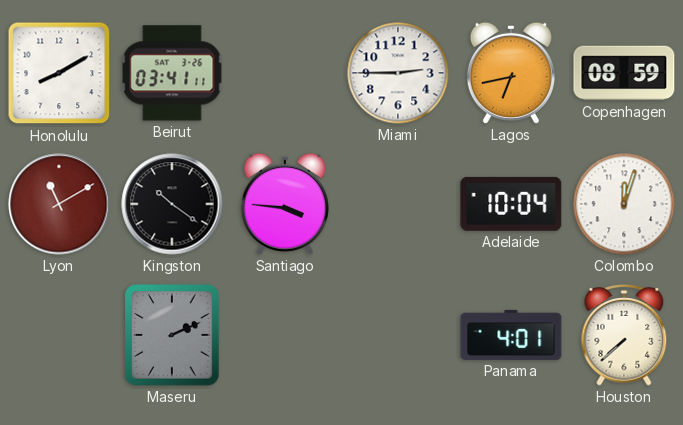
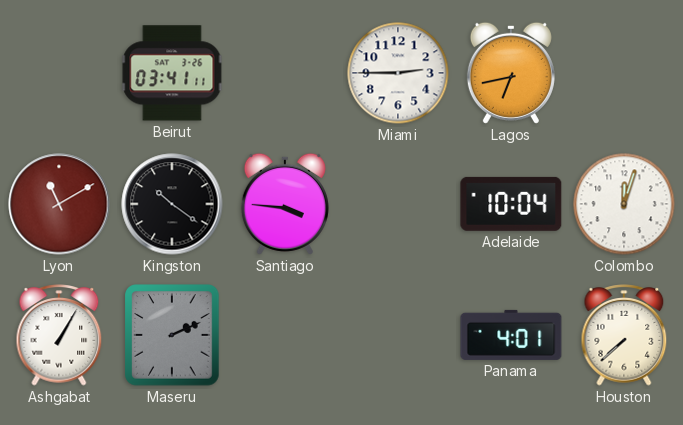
Honolulu: 8:10 -> none (59, 73)
Copenhagen: 08:59 -> none (624, 73)
Ashgabat: none -> 1:05 (59, 335)
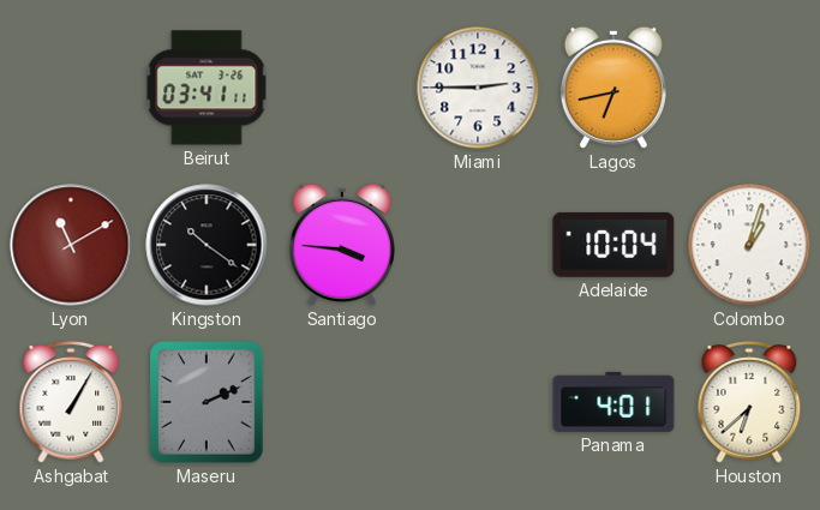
Colombo: 12:03 -> 1:03 (749, 245)
Houston: 7:38 -> 6:38 (749, 402)
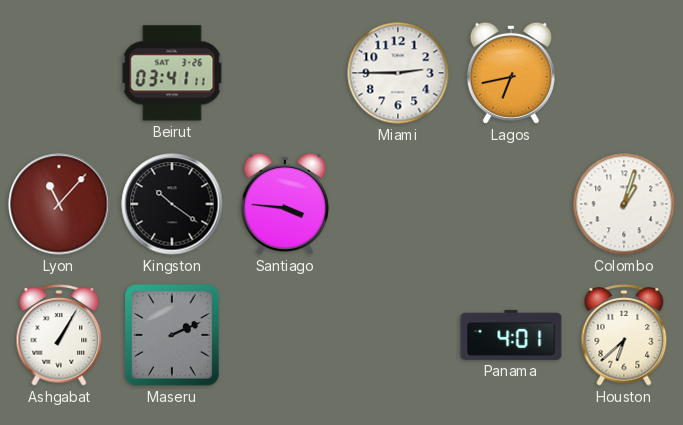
Lyon: 11:10 -> 11:07 (59, 204)
Adelaide: 10:04 -> none (613, 245)
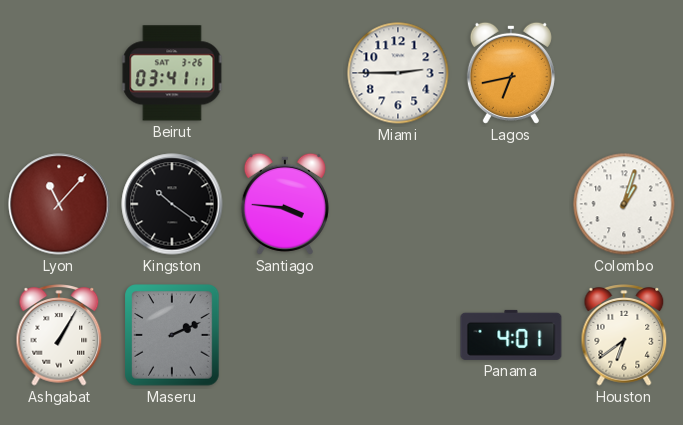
Houston: 6:38 -> 6:39 (624, 335)
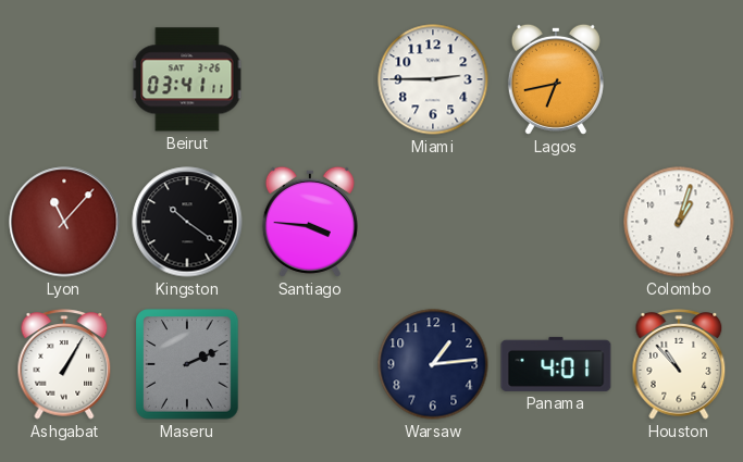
Warsaw: none -> 1:14 (433, 364)
Houston: 6:39 -> 10:53 (679, 364)
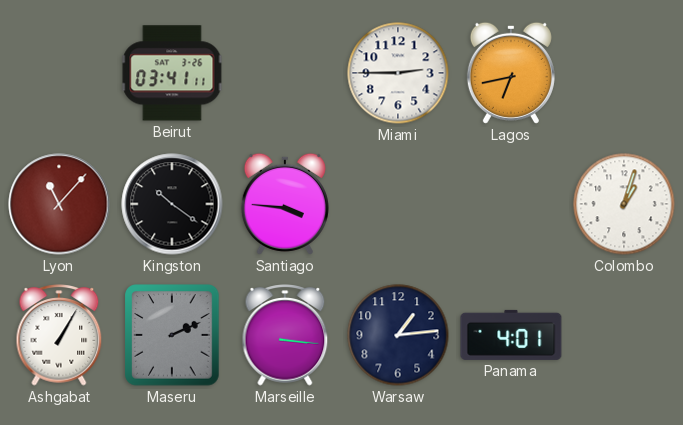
Marseille: none -> 3:16 (285, 335)
Houston: 10:53 -> none (679, 364)
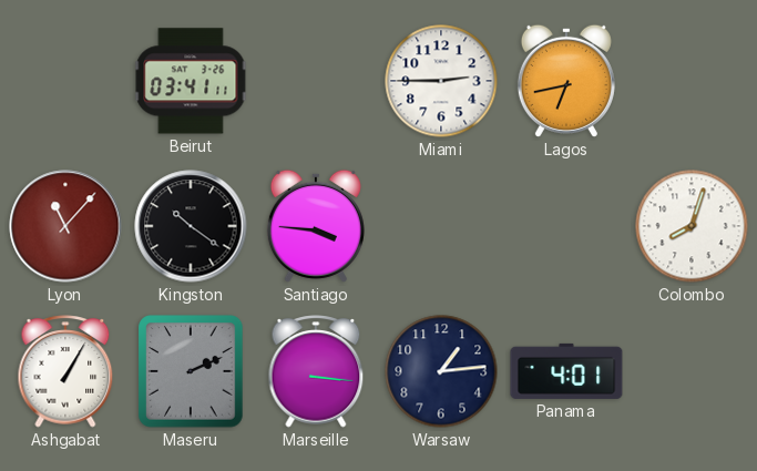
Colombo: 1:03 -> 8:03 (692, 226)
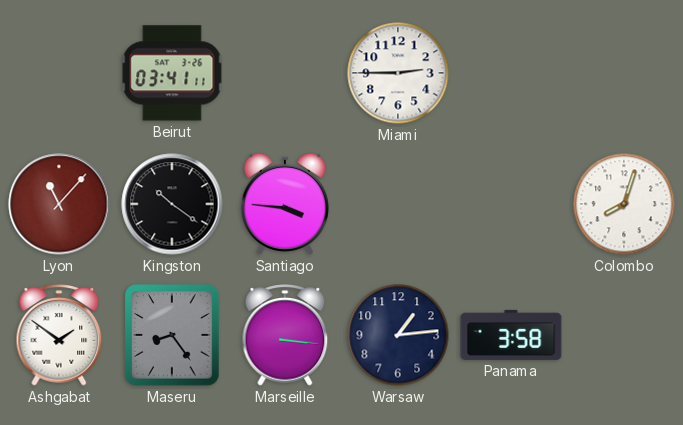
Lagos: 6:43 -> none (566, 81)
Ashgabat: 1:05 -> 1:51 (59, 335)
Maseru: 2:11 -> 8:24 (172, 335)
Panama: 4:01 -> 3:58 (511, 335)
